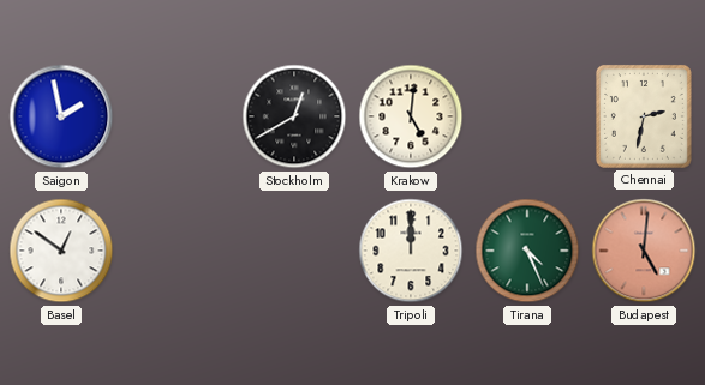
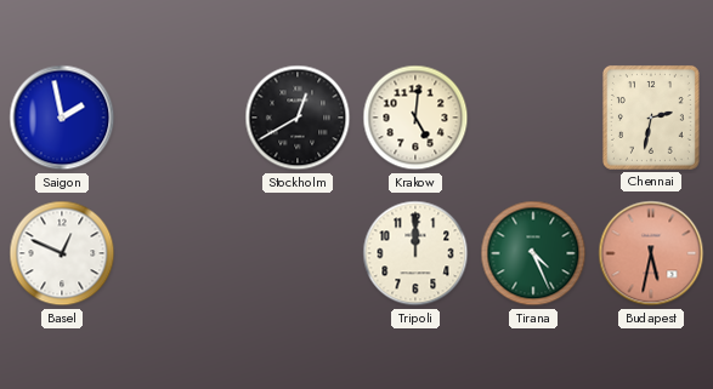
Basel: 12:51 -> 12:49 (62, 253)
Budapest: 5:01 -> 5:32 (651, 253)
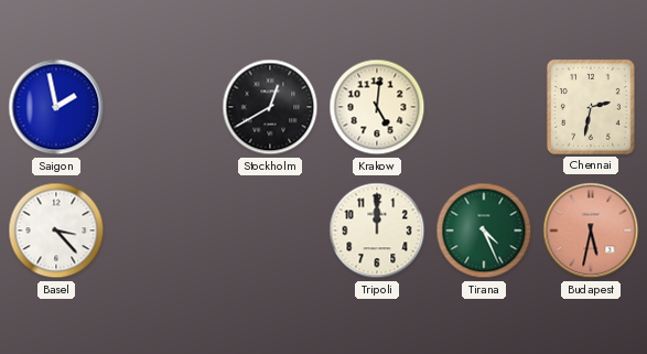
Basel: 12:49 -> 3:23 (56, 230)
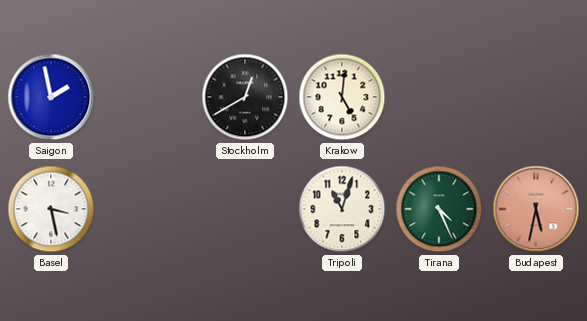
Chennai: 2:32 -> none (591, 107)
Basel: 3:23 -> 3:28 (51, 209)
Tripoli: 12:00 -> 11:03 (342, 209)
